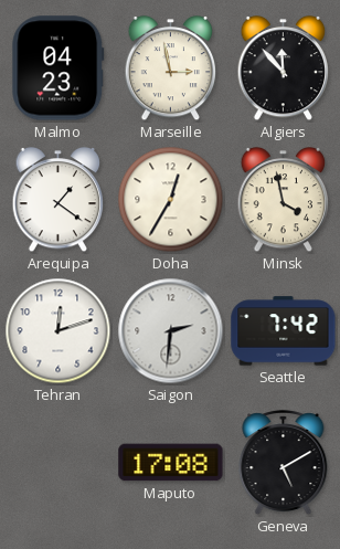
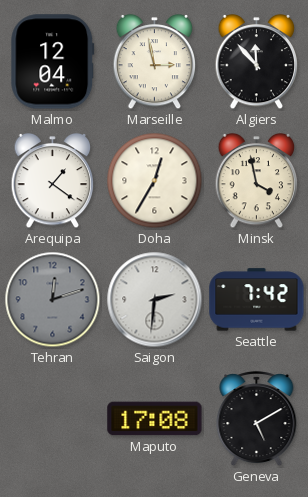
Malmo: 04:23 -> 12:04 (53, 62)
Tehran dial: white -> grey (53, 300)
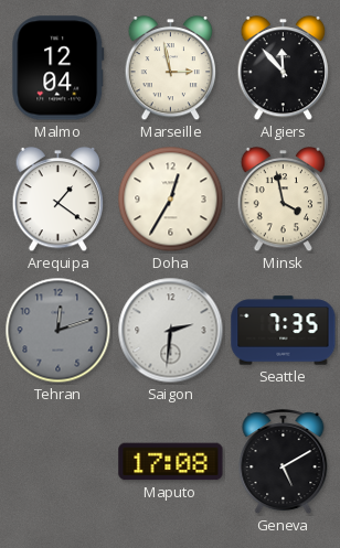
Seattle: 7:42 -> 7:35 (284, 331)
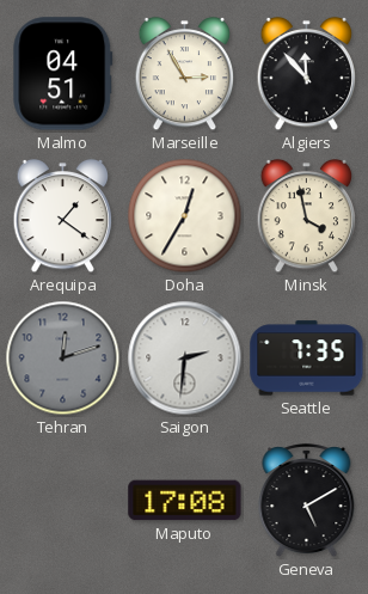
Malmo: 12:04 -> 04:51 (63, 74)
Marseille: 2:58 -> 2:55 (185, 74)
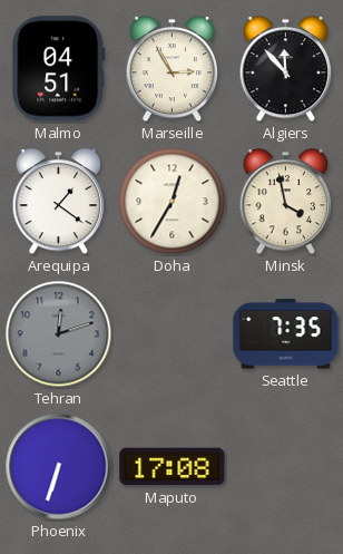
Saigon: 2:31 -> none (185, 359)
Phoenix: none -> 6:33 (59, 467)
Geneva: 5:10 -> none (307, 502)
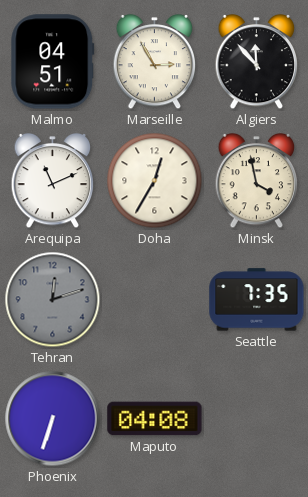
Arequipa: 1:21 -> 11:11 (53, 181)
Maputo: 17:08 -> 04:08 (155, 419)
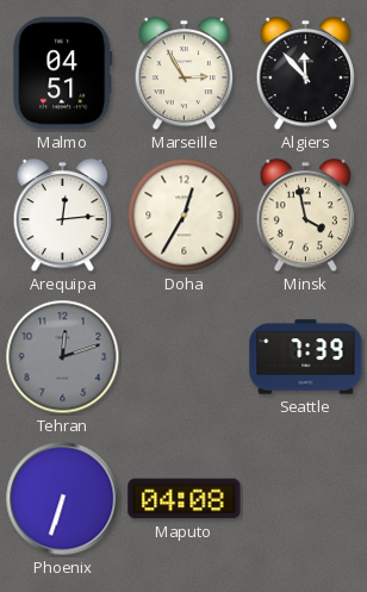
Arequipa: 11:11 -> 12:14 (63, 216)
Seattle: 7:35 -> 7:39 (306, 357)
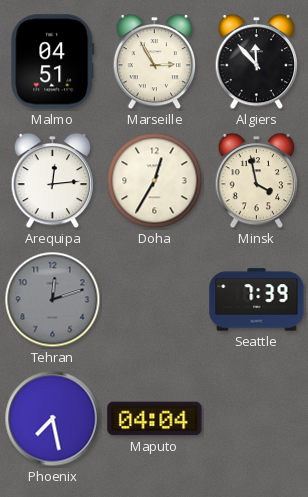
Phoenix: 6:33 -> 7:28 (53, 419)
Maputo: 04:08 -> 04:04 (155, 419)
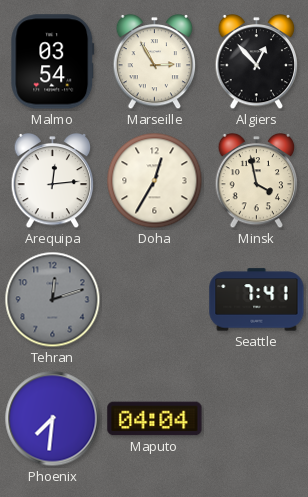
Malmo: 04:51 -> 03:54 (53, 62)
Algiers: 11:53 -> 12:53 (257, 62)
Seattle: 7:39 -> 7:41 (257, 300)
Phoenix: 7:28 -> 7:31 (53, 419)
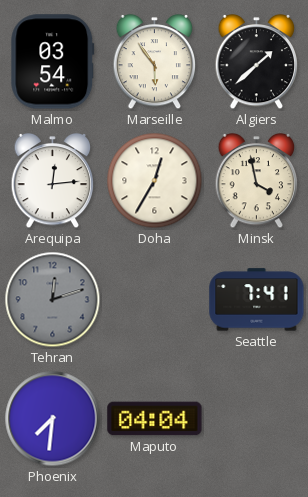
Marseille: 2:55 -> 5:54 (155, 62)
Algiers: 12:53 -> 1:38 (257, 62)
